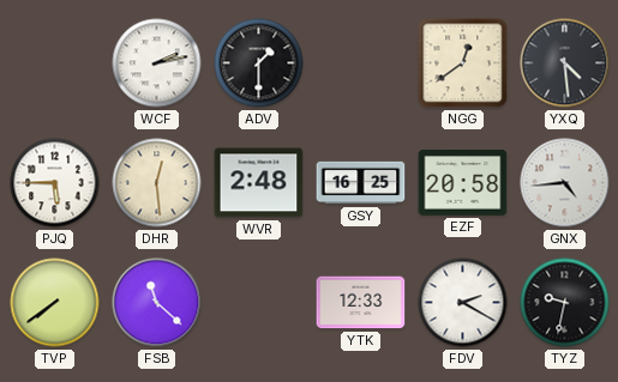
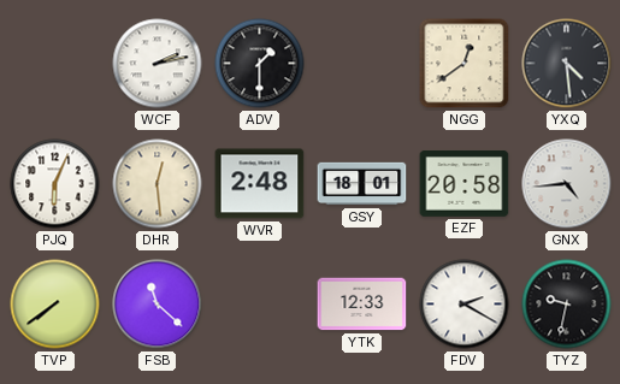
PJQ: 5:45 -> 6:04 (55, 184)
GSY: 16:25 -> 18:01 (362, 184)
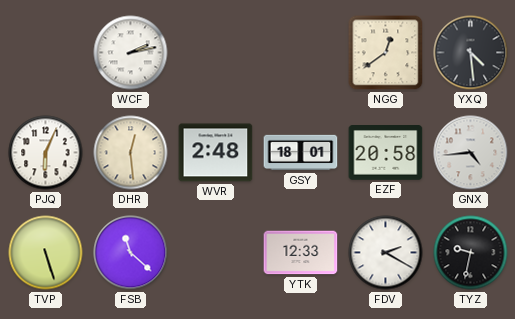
ADV: 1:30 -> none (260, 64)
TVP: 7:39 -> 5:27 (46, 253)
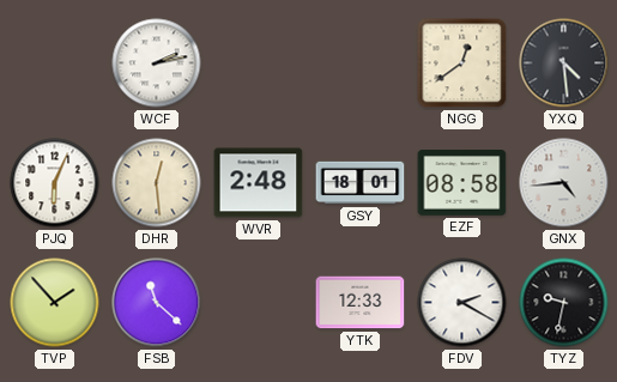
EZF: 20:58 -> 08:58 (462, 183)
TVP: 5:27 -> 1:53 (55, 303)
